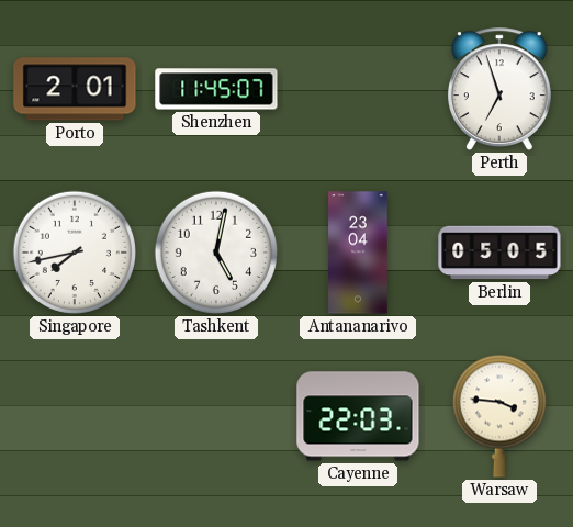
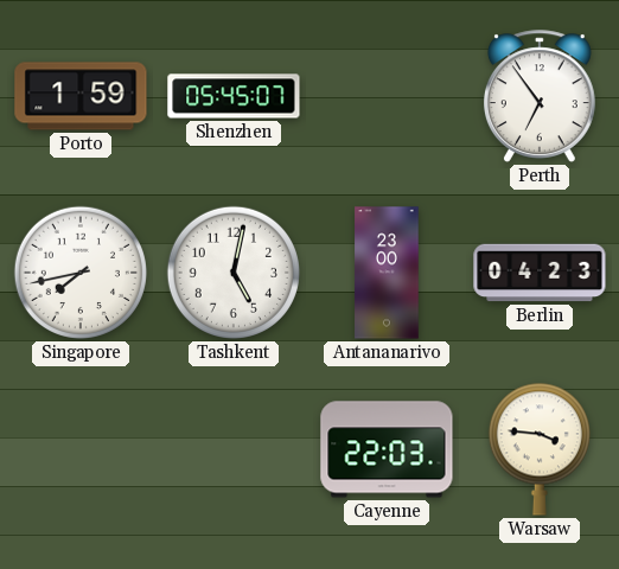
Porto: 2:01 -> 1:59 (81, 96)
Shenzhen: 11:45 -> 05:45 (234, 96)
Perth: 6:57 -> 6:54 (540, 96)
Antananarivo: 23:04 -> 23:00 (387, 273)
Berlin: 05:05 -> 04:23 (540, 273)
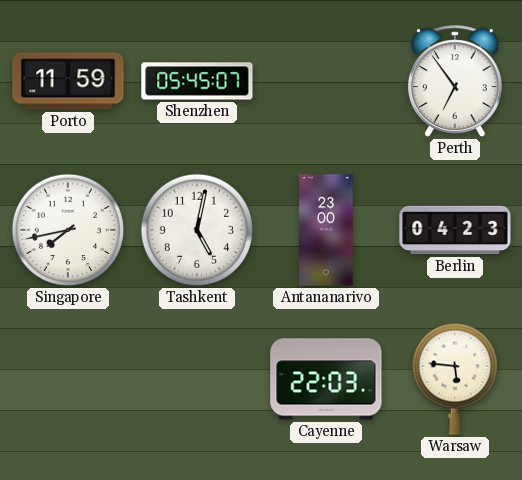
Porto: 1:59 -> 11:59 (68, 81)
Warsaw: 3:46 -> 5:46 (455, 379)
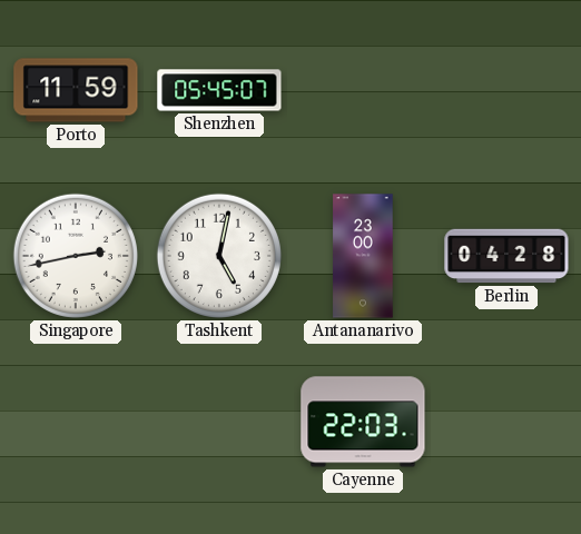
Perth: 6:54 -> none (455, 81)
Singapore: 7:43 -> 2:43 (76, 256)
Berlin: 04:23 -> 04:28 (506, 256)
Warsaw: 5:46 -> none (455, 379)
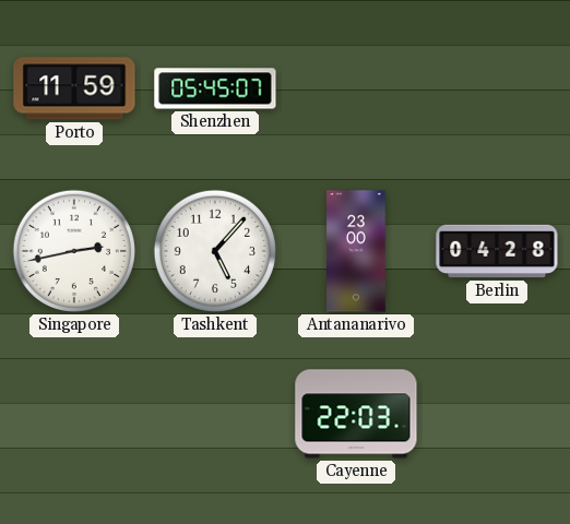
Tashkent: 5:02 -> 5:07 (215, 251)
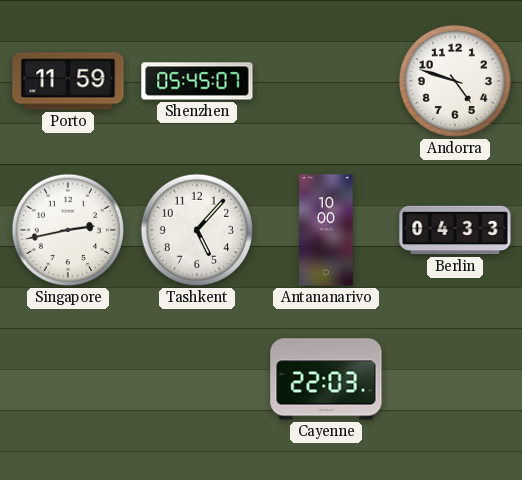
Andorra: none -> 4:48 (455, 81)
Antananarivo: 23:00 -> 10:00 (326, 230)
Berlin: 04:28 -> 04:33 (455, 230)
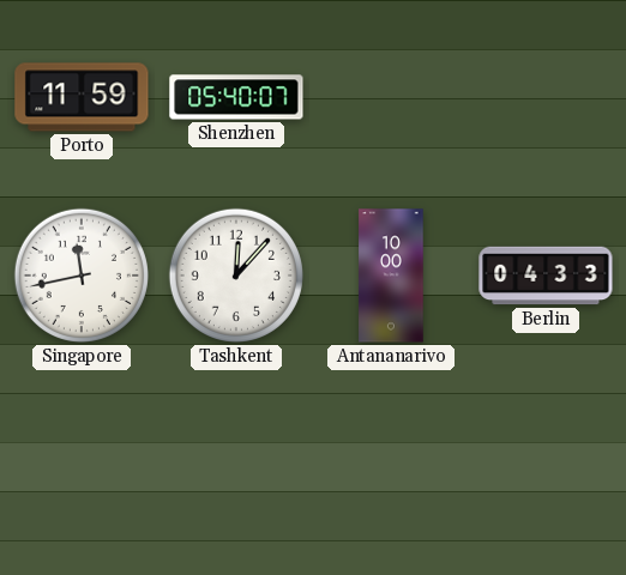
Shenzhen: 05:45 -> 05:40 (236, 97)
Andorra: 4:48 -> none (455, 81)
Singapore: 2:43 -> 11:43 (82, 276)
Tashkent: 5:07 -> 12:07 (236, 276)
Cayenne: 22:03 -> none (326, 379)
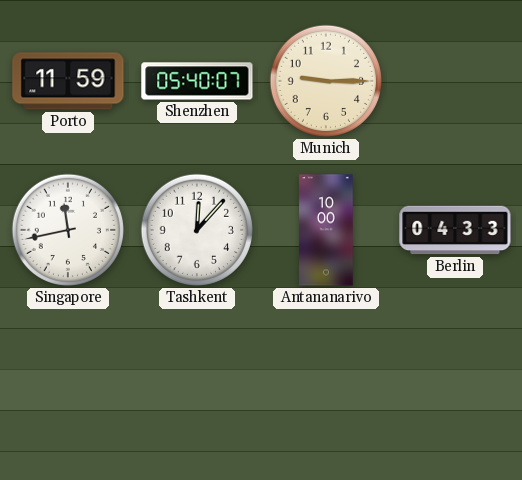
Munich: none -> 9:15 (326, 81)
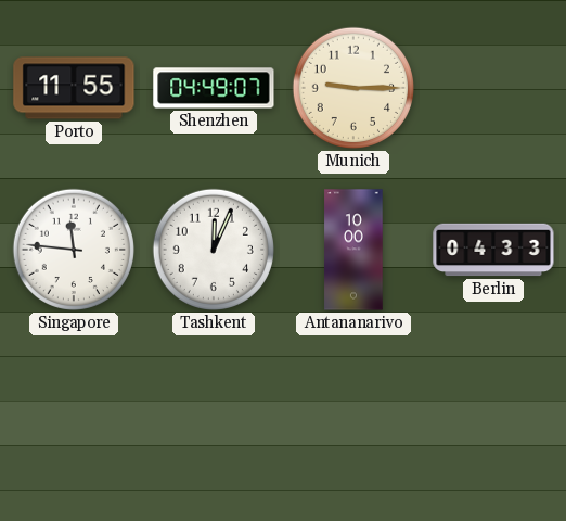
Porto: 11:59 -> 11:55 (74, 88)
Shenzhen: 05:40 -> 04:49 (214, 88)
Singapore: 11:43 -> 11:46 (74, 250)
Tashkent: 12:07 -> 12:04 (214, 250)
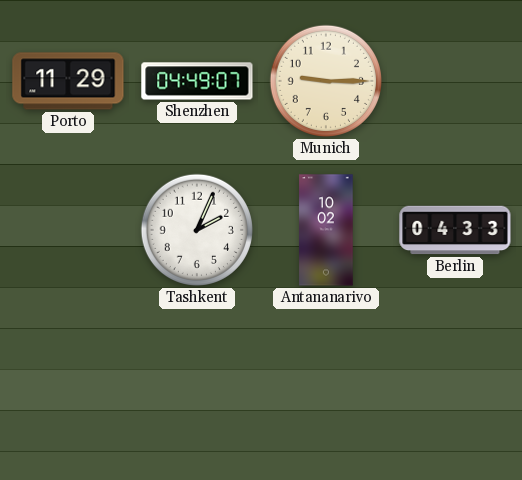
Porto: 11:55 -> 11:29 (68, 81)
Singapore: 11:46 -> none (74, 250)
Tashkent: 12:04 -> 2:04 (197, 230)
Antananarivo: 10:00 -> 10:02 (326, 230)
